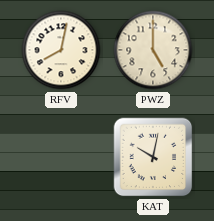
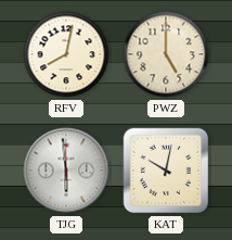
TJG: none -> 5:59 (66, 170)
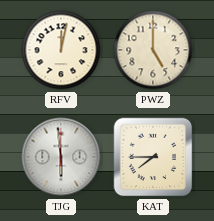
RFV: 8:02 -> 12:02 (61, 50)
KAT: 10:02 -> 7:45 (153, 157)
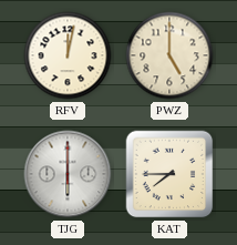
TJG: 5:59 -> 6:00 (68, 174)
